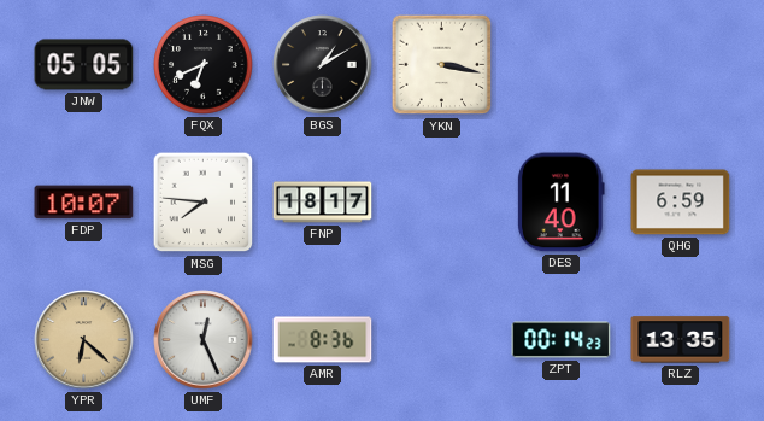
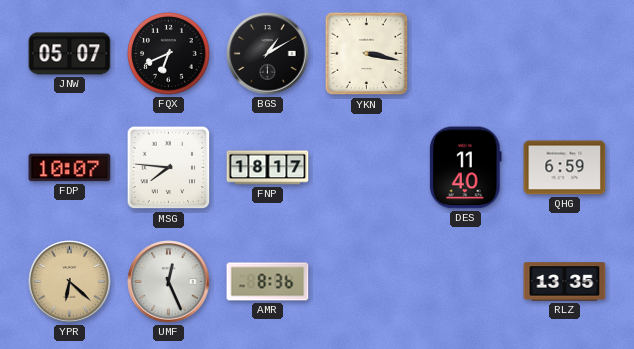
JNW: 05:05 -> 05:07 (70, 54)
ZPT: 00:14 -> none (562, 340)
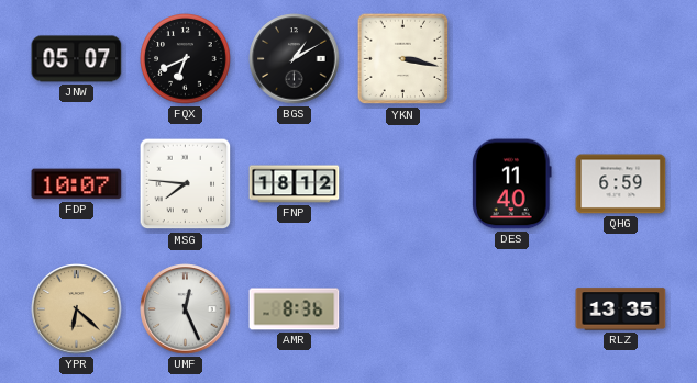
FNP: 18:17 -> 18:12 (295, 184)
